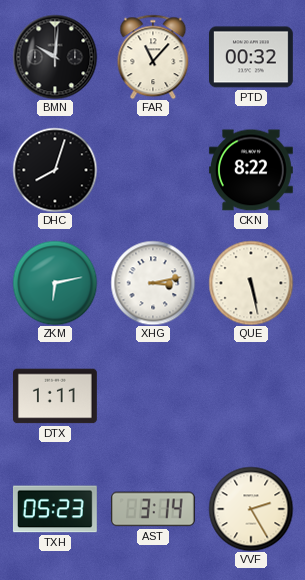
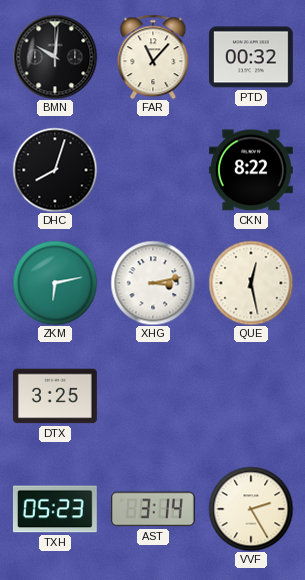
QUE: 5:28 -> 12:28 (251, 283)
DTX: 1:11 -> 3:25 (55, 396)
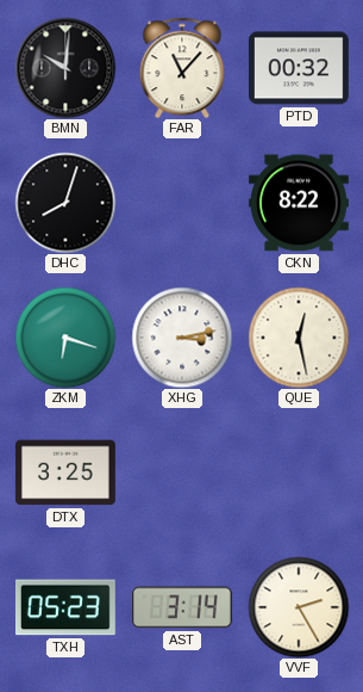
ZKM: 6:13 -> 6:18 (65, 338)
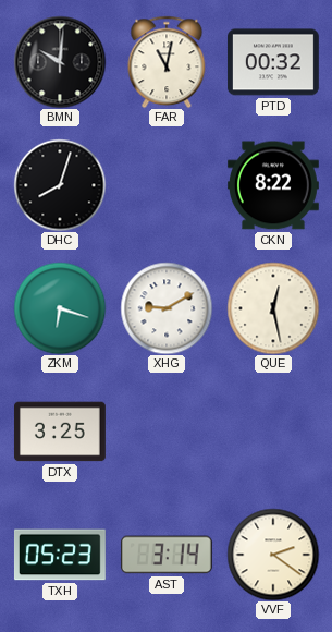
FAR: 11:07 -> 11:02 (167, 62)
XHG: 3:13 -> 9:10 (167, 308)
VVF: 2:25 -> 2:21 (273, 555)
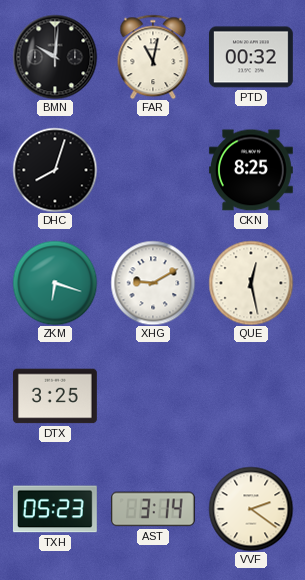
CKN: 8:22 -> 8:25 (251, 170)
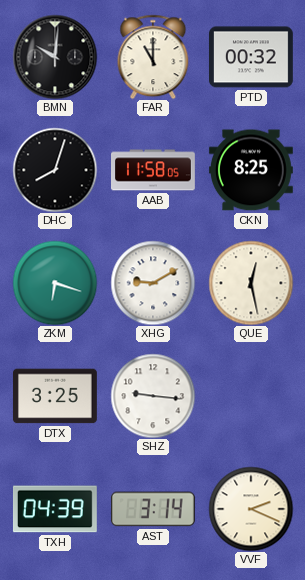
FAR: 11:02 -> 11:00 (153, 57)
AAB: none -> 11:58 (154, 170)
SHZ: none -> 9:16 (153, 396)
TXH: 05:23 -> 04:39 (55, 509)
VVF: 2:21 -> 2:19 (251, 509)
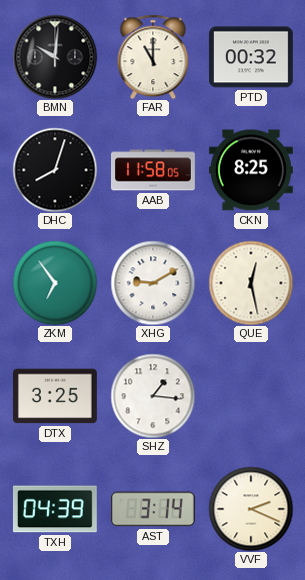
ZKM: 6:18 -> 6:54 (55, 283)
SHZ: 9:16 -> 1:16 (153, 396)
